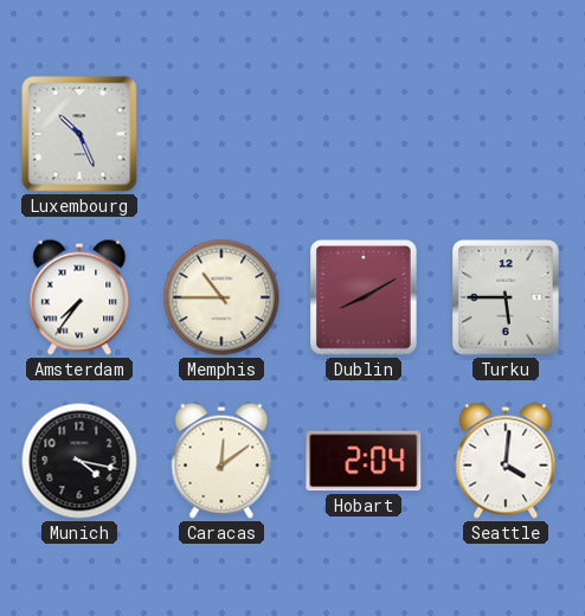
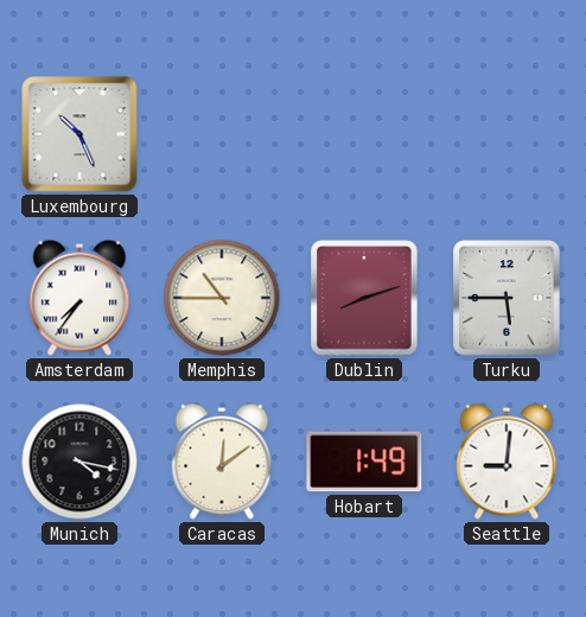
Dublin: 8:10 -> 8:12 (364, 298)
Hobart: 2:04 -> 1:49 (364, 462)
Seattle: 4:01 -> 9:01 (507, 462)
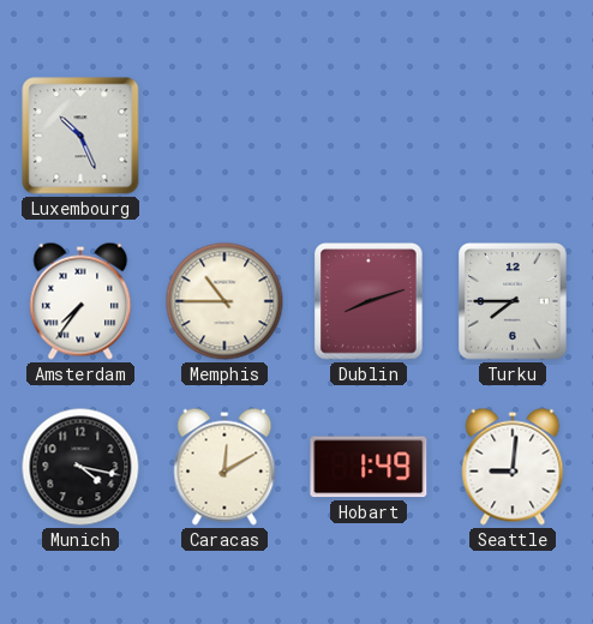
Turku: 5:45 -> 7:45 (513, 301)
Caracas: 12:09 -> 12:10 (224, 467)
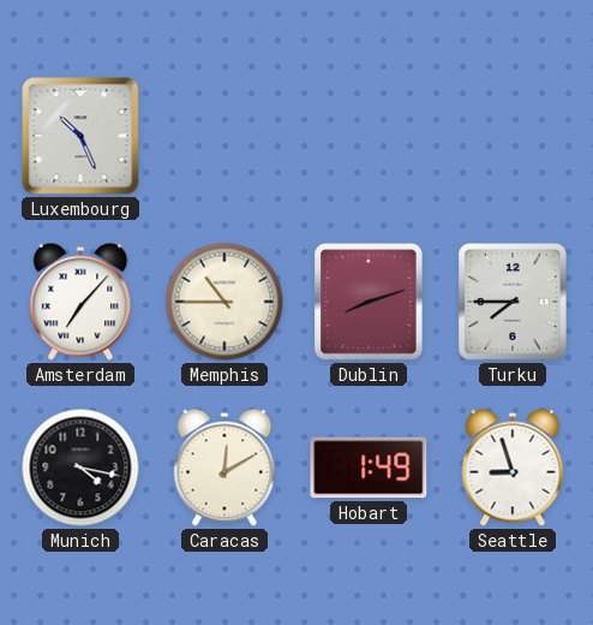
Amsterdam: 7:36 -> 7:07 (80, 302)
Seattle: 9:01 -> 8:57 (513, 468)
